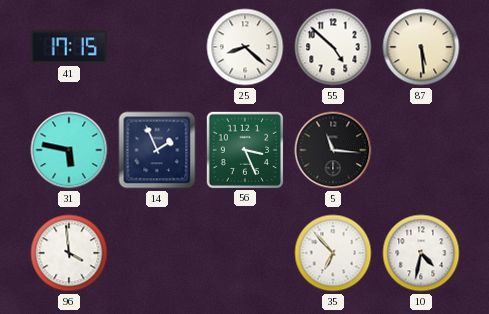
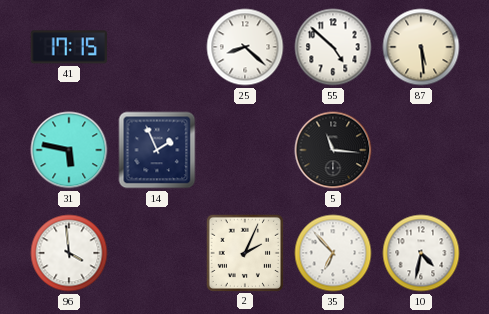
56: 3:26 -> none (244, 149)
2: none -> 2:04 (244, 252)
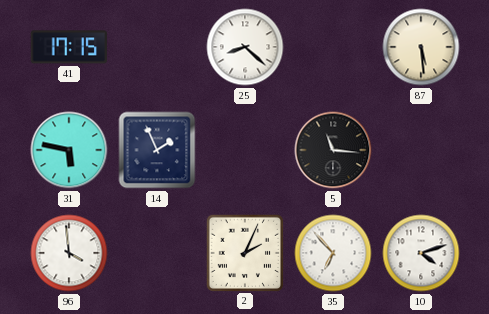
55: 4:52 -> none (333, 47)
10: 4:32 -> 4:12 (421, 253)
